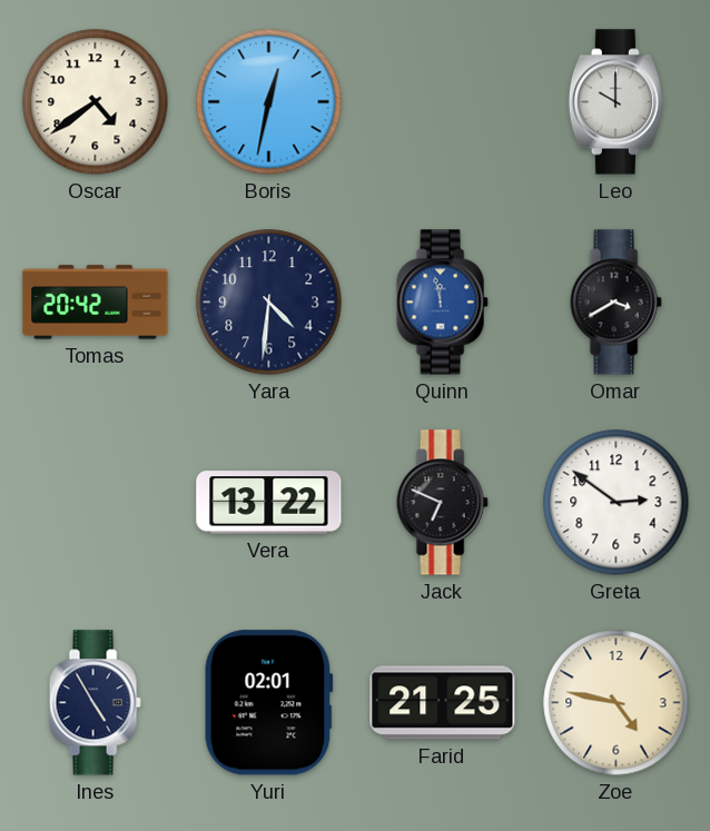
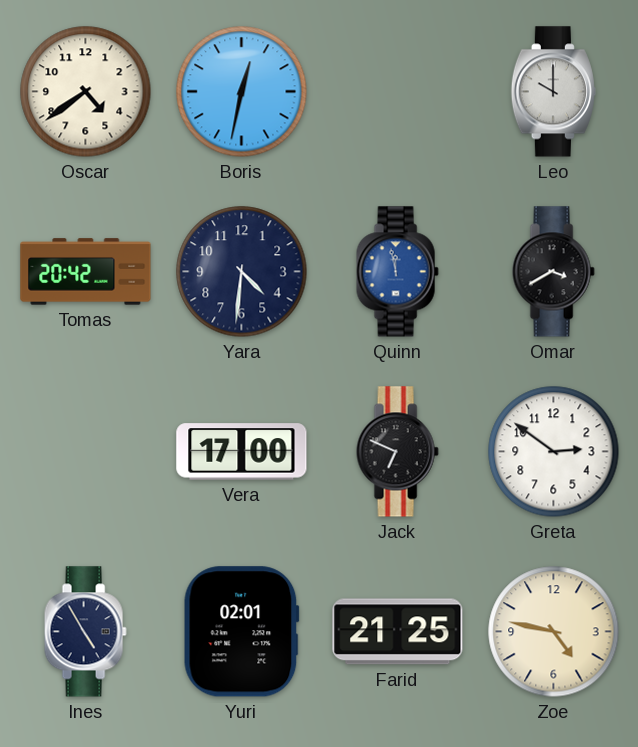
Vera: 13:22 -> 17:00 (242, 452)
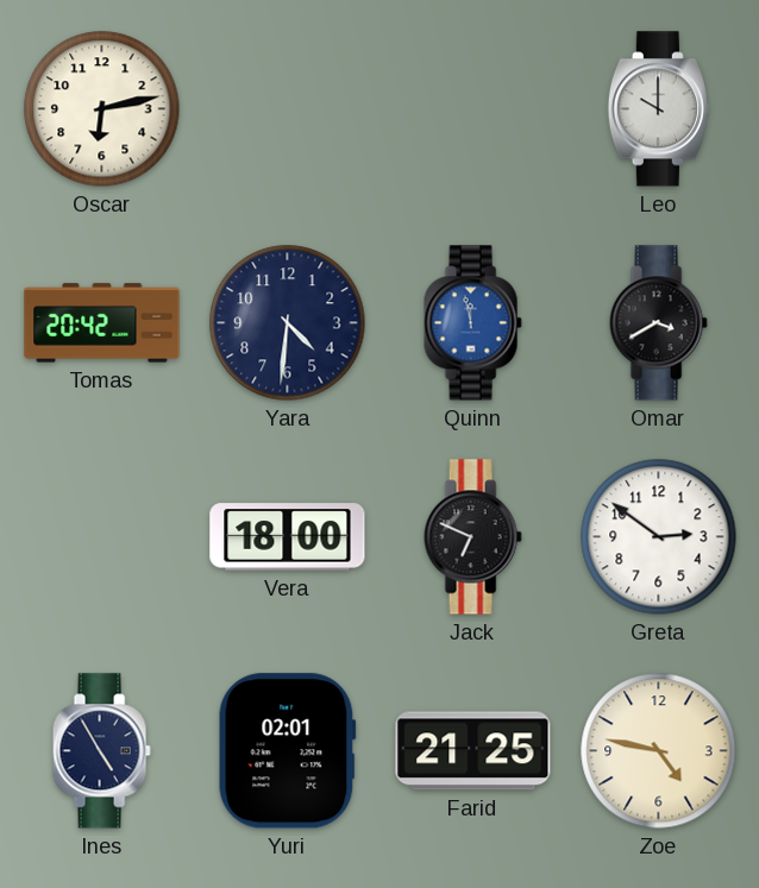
Oscar: 4:39 -> 6:13 (102, 109)
Boris: 12:32 -> none (242, 92)
Vera: 17:00 -> 18:00 (288, 537)
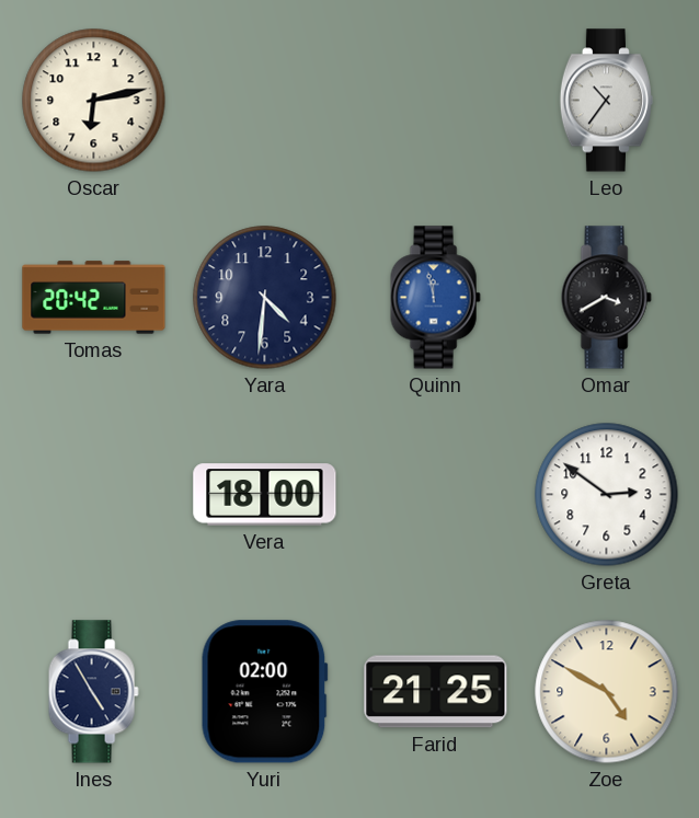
Leo: 10:00 -> 10:36 (606, 101)
Jack: 6:49 -> none (472, 537)
Yuri: 02:01 -> 02:00 (264, 692)
Zoe: 4:47 -> 4:50 (607, 692)
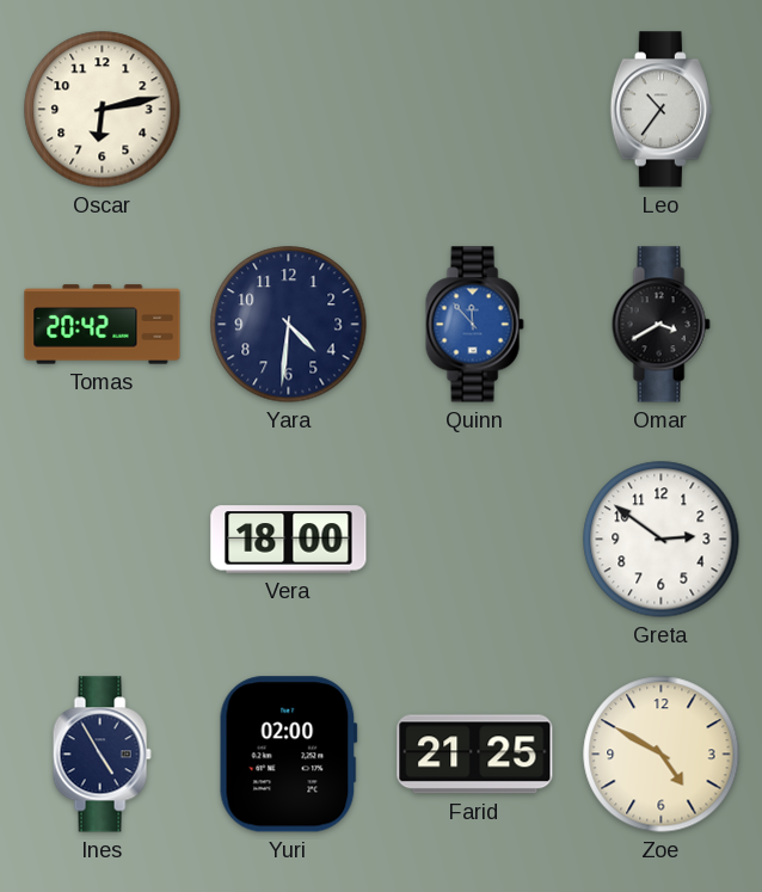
Quinn: 11:58 -> 11:53 (474, 325)
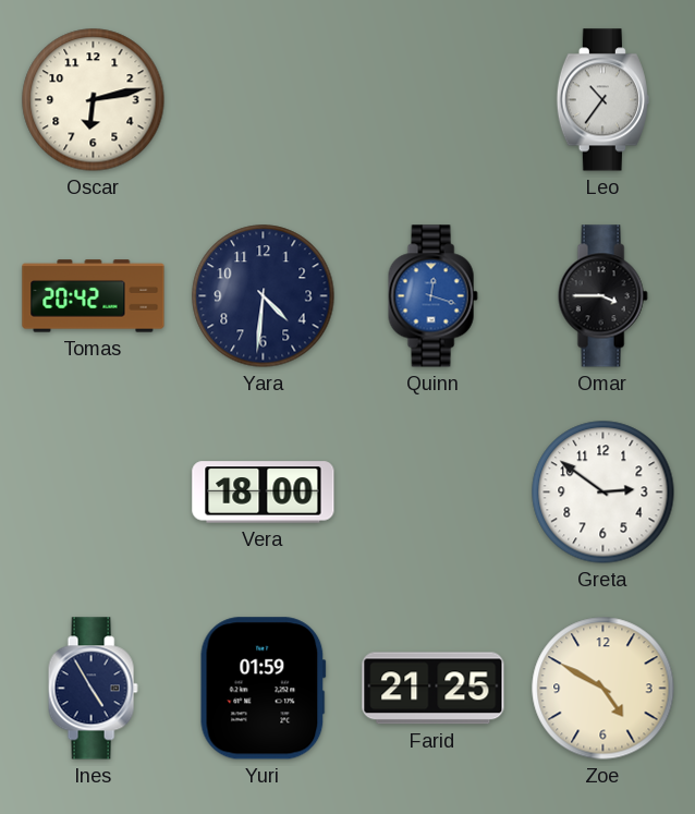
Quinn: 11:53 -> 12:18 (432, 296)
Omar: 3:40 -> 3:45 (602, 296)
Yuri: 02:00 -> 01:59 (263, 689)
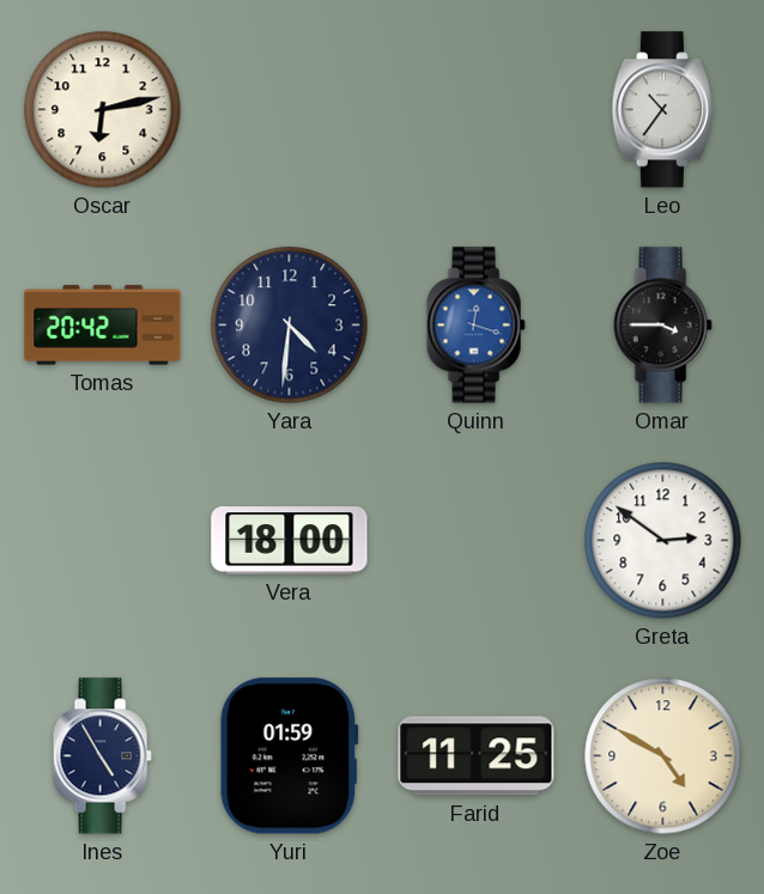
Farid: 21:25 -> 11:25 (477, 756)
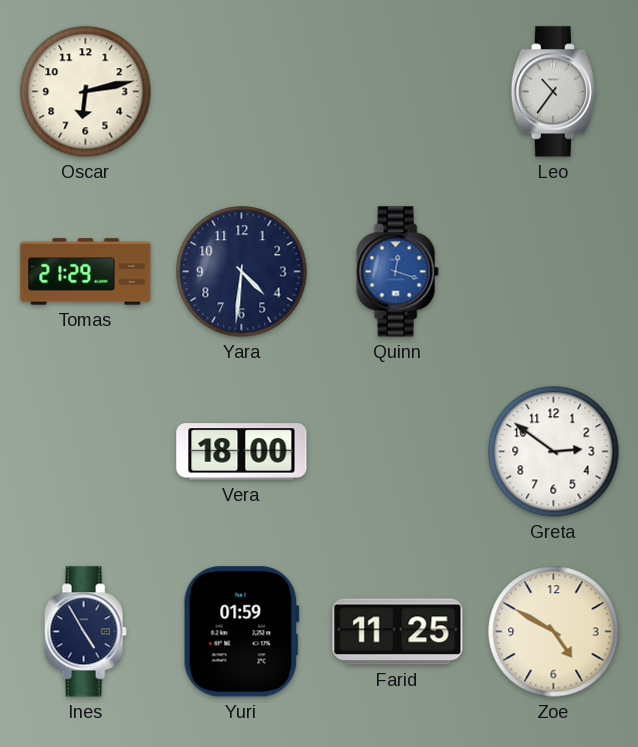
Tomas: 20:42 -> 21:29 (86, 272)
Omar: 3:45 -> none (662, 326)
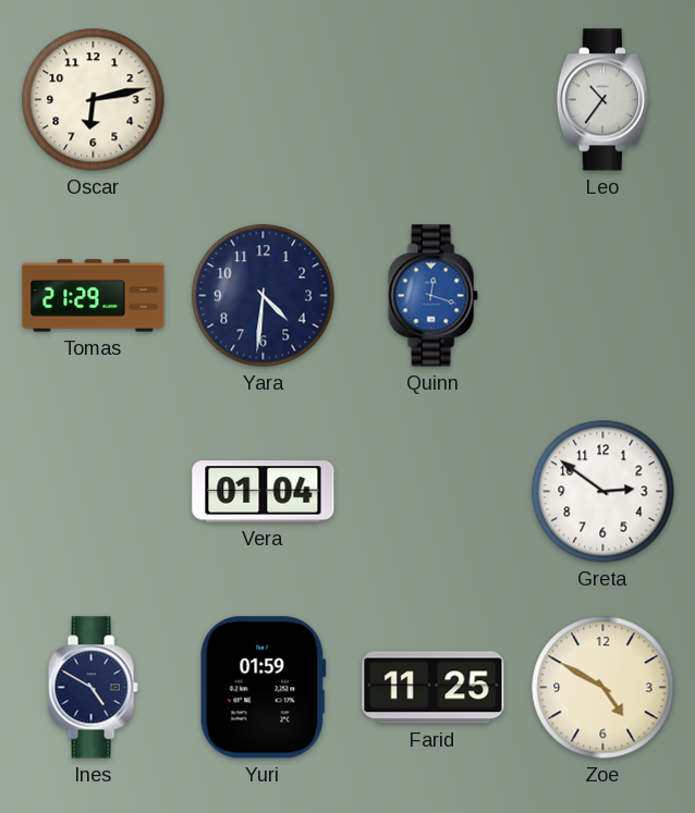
Vera: 18:00 -> 01:04 (264, 492)
Ines: 4:55 -> 4:50 (93, 688)
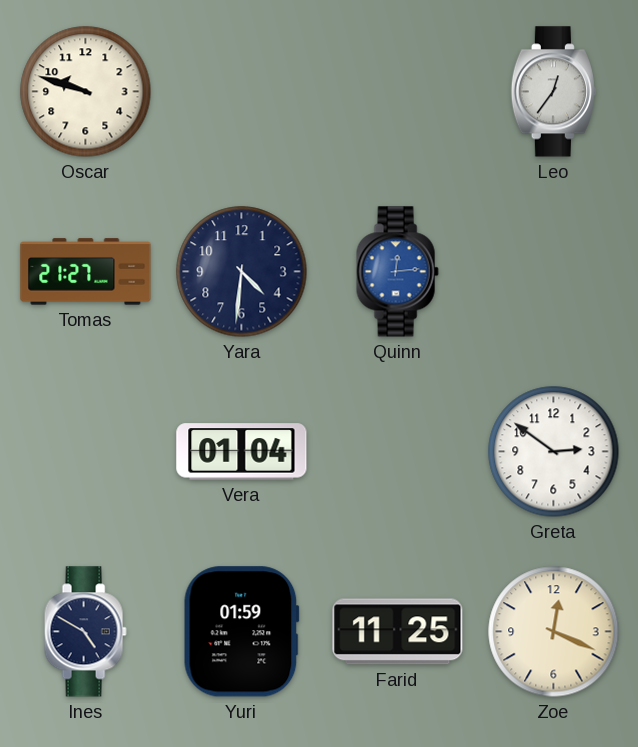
Oscar: 6:13 -> 9:48 (86, 92)
Leo: 10:36 -> 12:36 (553, 92)
Tomas: 21:29 -> 21:27 (86, 272)
Quinn: 12:18 -> 12:14 (397, 272)
Zoe: 4:50 -> 12:19 (554, 632)
